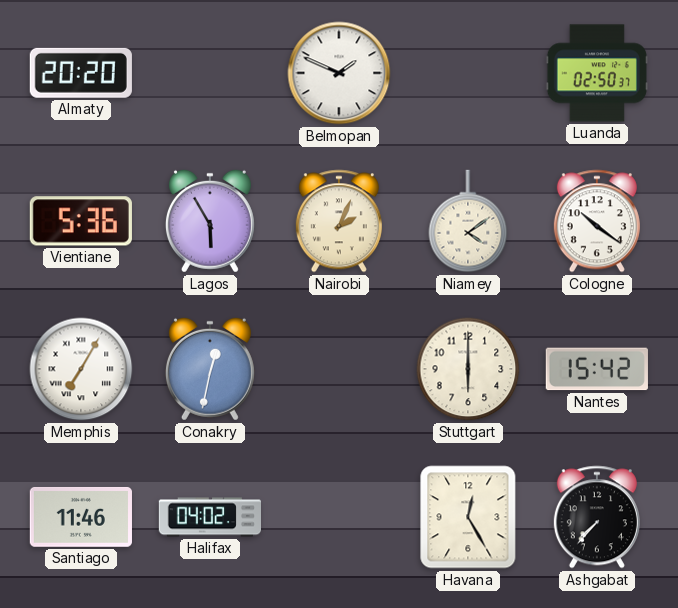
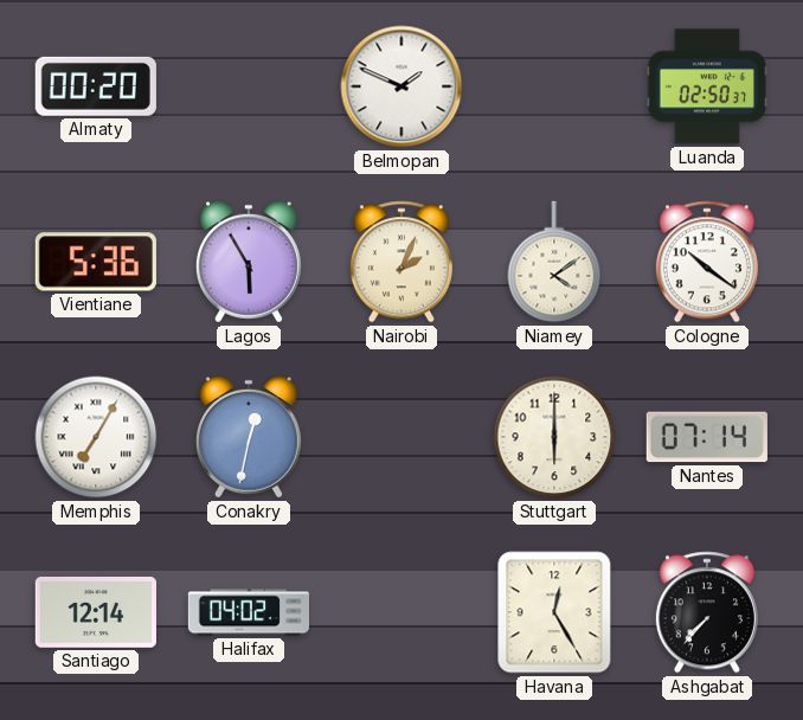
Almaty: 20:20 -> 00:20 (96, 86)
Nantes: 15:42 -> 07:14 (707, 437)
Santiago: 11:46 -> 12:14 (96, 612)
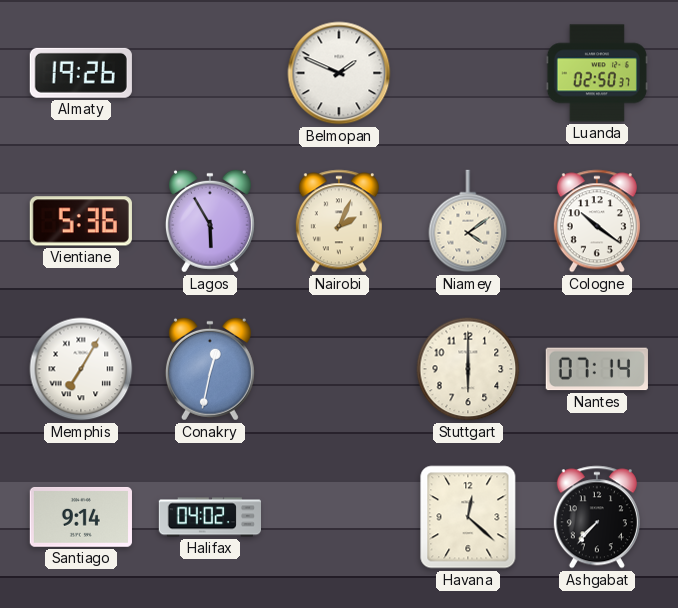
Almaty: 00:20 -> 19:26 (81, 73)
Santiago: 12:14 -> 9:14 (81, 517)
Havana: 12:25 -> 12:22 (468, 517)
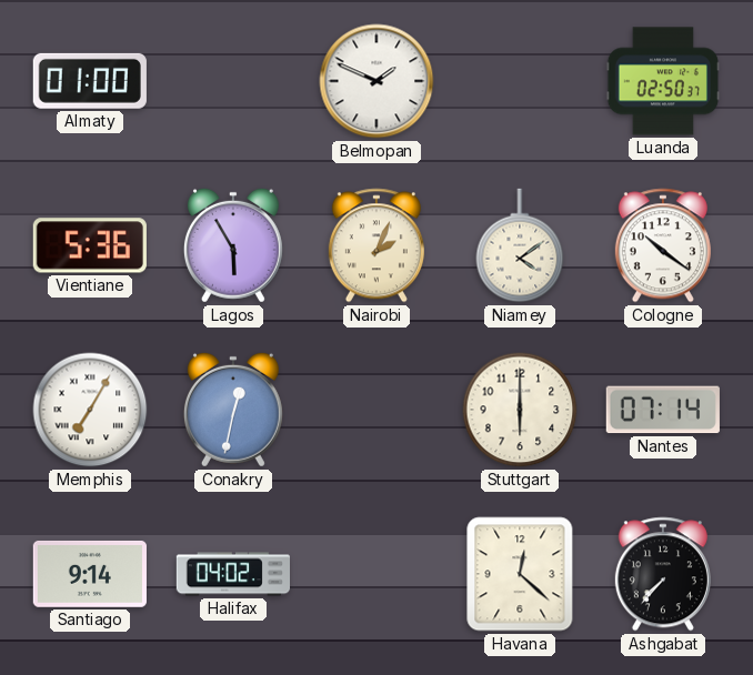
Almaty: 19:26 -> 01:00 (90, 81)
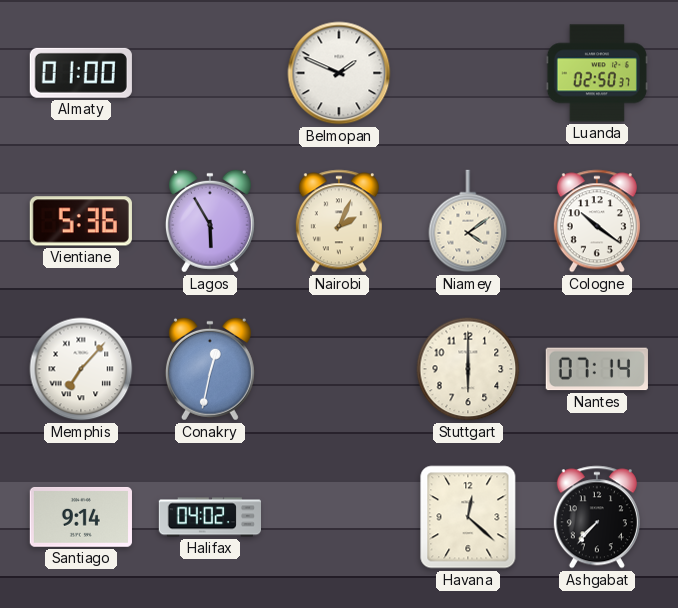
Memphis: 7:05 -> 7:07 (81, 369)
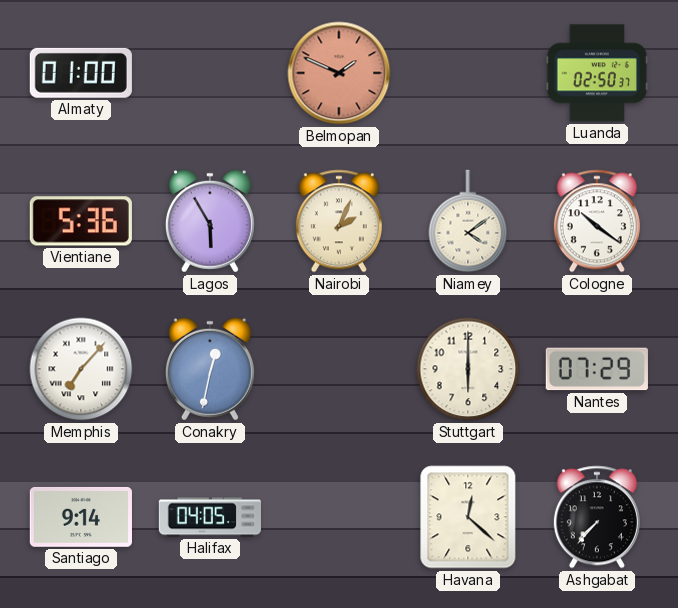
Belmopan dial: white -> salmon (339, 73)
Nantes: 07:14 -> 07:29 (597, 369)
Halifax: 04:02 -> 04:05 (209, 517)
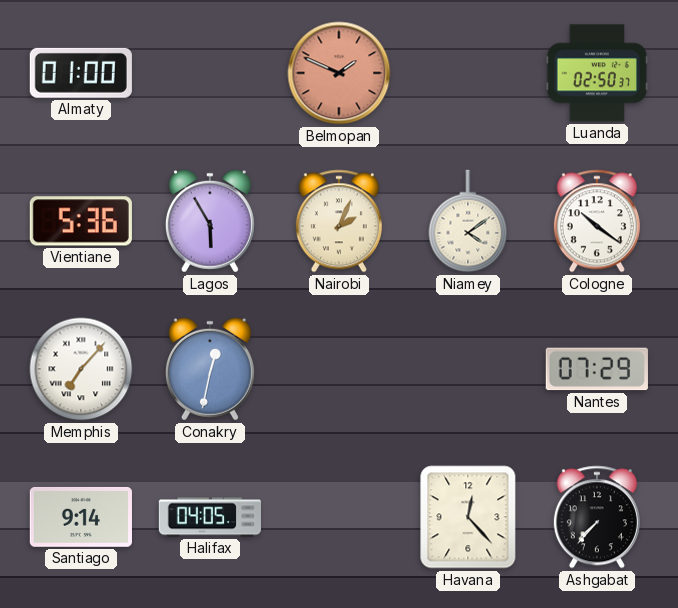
Stuttgart: 6:00 -> none (468, 369)
Havana: 12:22 -> 12:23 (468, 517)
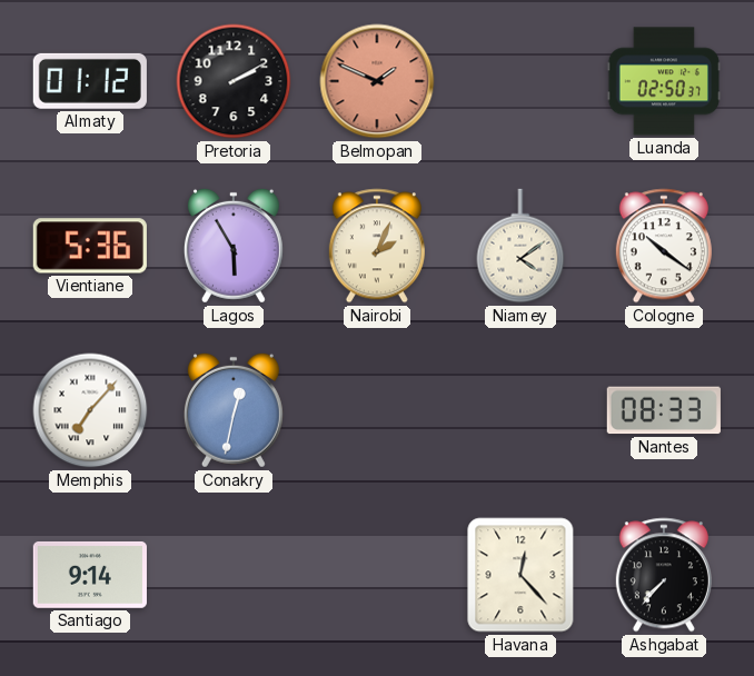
Almaty: 01:00 -> 01:12 (90, 81)
Pretoria: none -> 2:10 (234, 81)
Nantes: 07:29 -> 08:33 (664, 410)
Halifax: 04:05 -> none (209, 517)
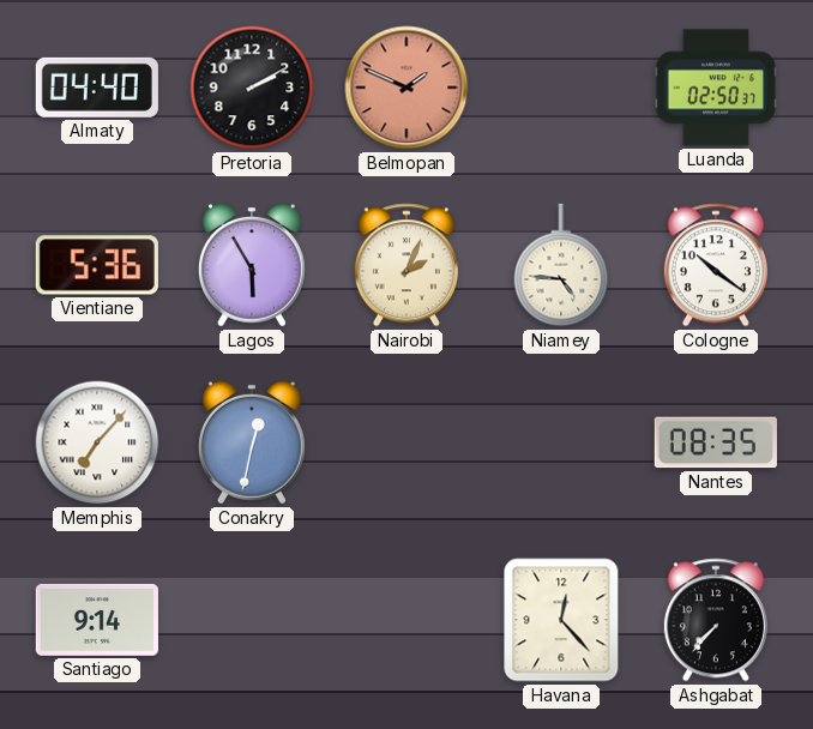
Almaty: 01:12 -> 04:40 (97, 88)
Niamey: 4:09 -> 4:46 (561, 265)
Nantes: 08:33 -> 08:35 (716, 442)
